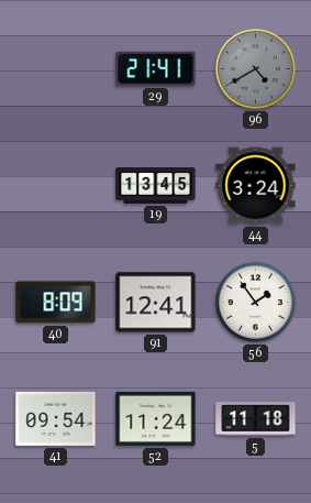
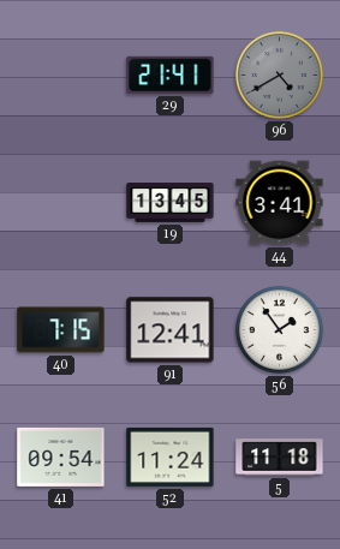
44: 3:24 -> 3:41 (280, 203)
40: 8:09 -> 7:15 (61, 330)
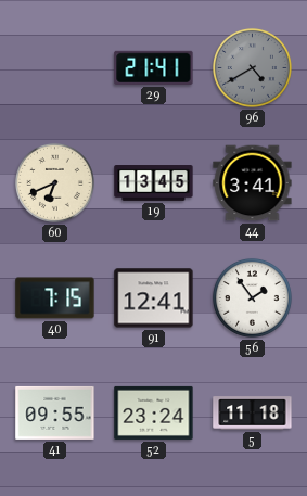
60: none -> 6:41 (54, 182)
41: 09:54 -> 09:55 (55, 412)
52: 11:24 -> 23:24 (154, 412)
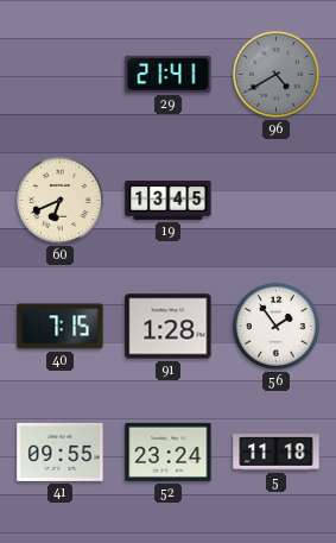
44: 3:41 -> none (253, 183)
91: 12:41 -> 1:28 (169, 327)
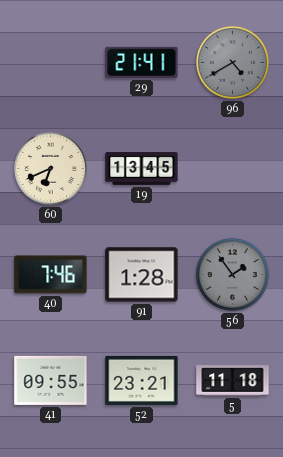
40: 7:15 -> 7:46 (51, 275)
56 dial: white -> grey (232, 274)
52: 23:24 -> 23:21 (142, 380)
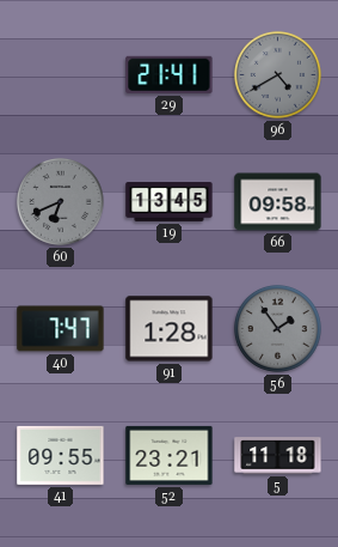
60 dial: cream -> grey (60, 201)
66: none -> 09:58 (278, 202)
40: 7:46 -> 7:47 (61, 329)
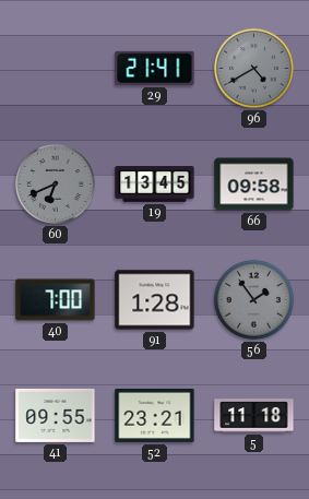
40: 7:47 -> 7:00 (56, 300)
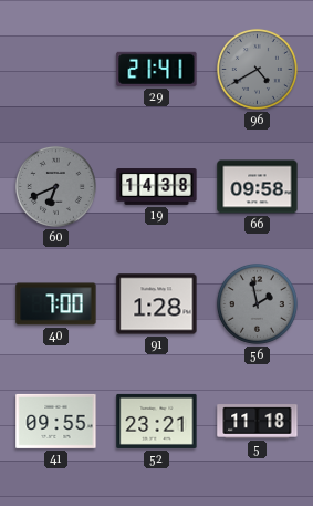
19: 13:45 -> 14:38 (157, 187)
56: 1:54 -> 1:58 (257, 303)
